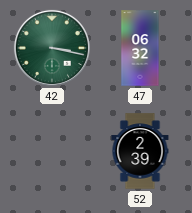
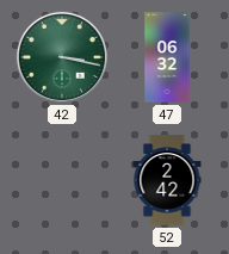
52: 2:39 -> 2:42 (167, 180)
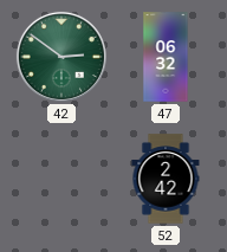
42: 3:17 -> 2:51 (61, 57)
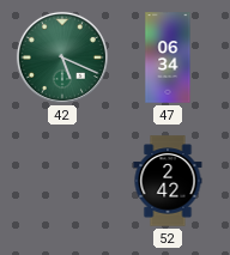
42: 2:51 -> 5:19 (62, 57)
47: 06:32 -> 06:34 (168, 57)
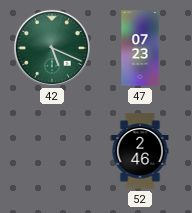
47: 06:34 -> 07:23 (140, 48)
52: 2:42 -> 2:46 (140, 151)
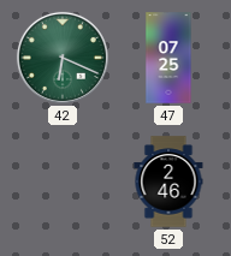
42: 5:19 -> 6:19 (63, 58)
47: 07:23 -> 07:25 (168, 58)
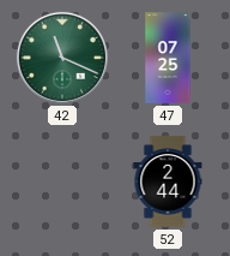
42: 6:19 -> 11:19 (62, 58)
52: 2:46 -> 2:44 (168, 181)
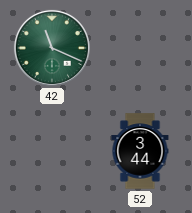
47: 07:25 -> none (168, 58)
52: 2:44 -> 3:44 (140, 151)
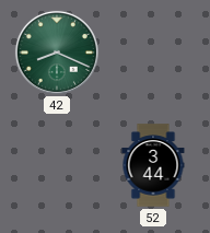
42: 11:19 -> 8:19 (57, 53)
